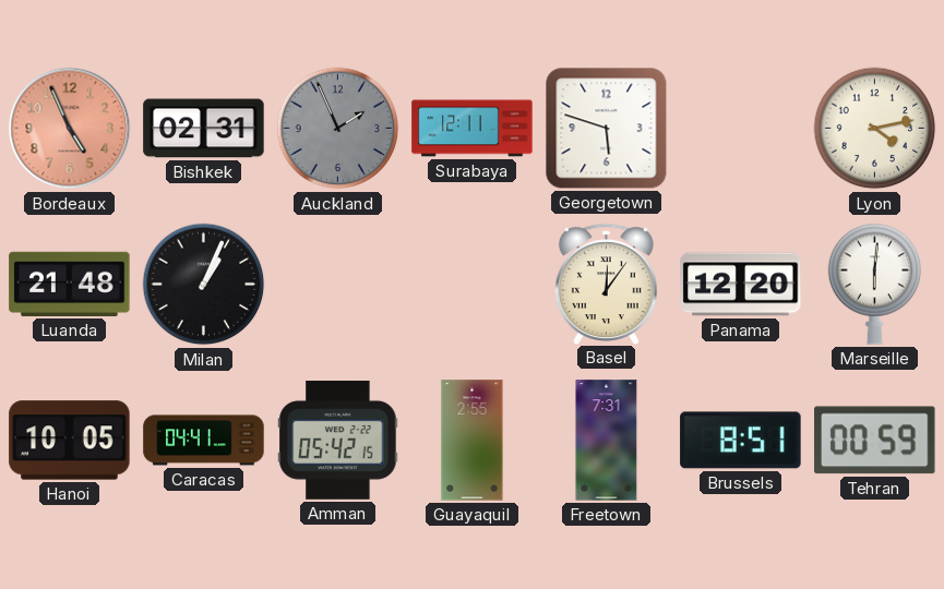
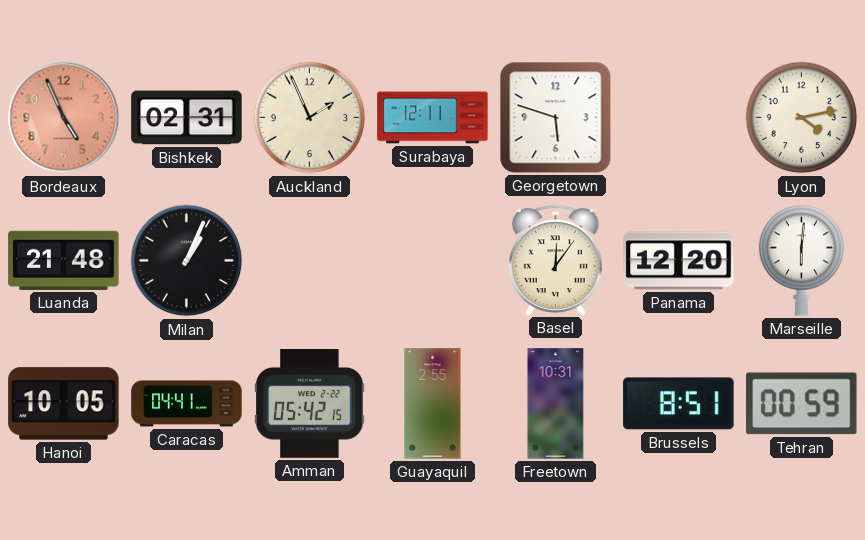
Auckland dial: grey -> cream (310, 118)
Freetown: 7:31 -> 10:31 (556, 404)
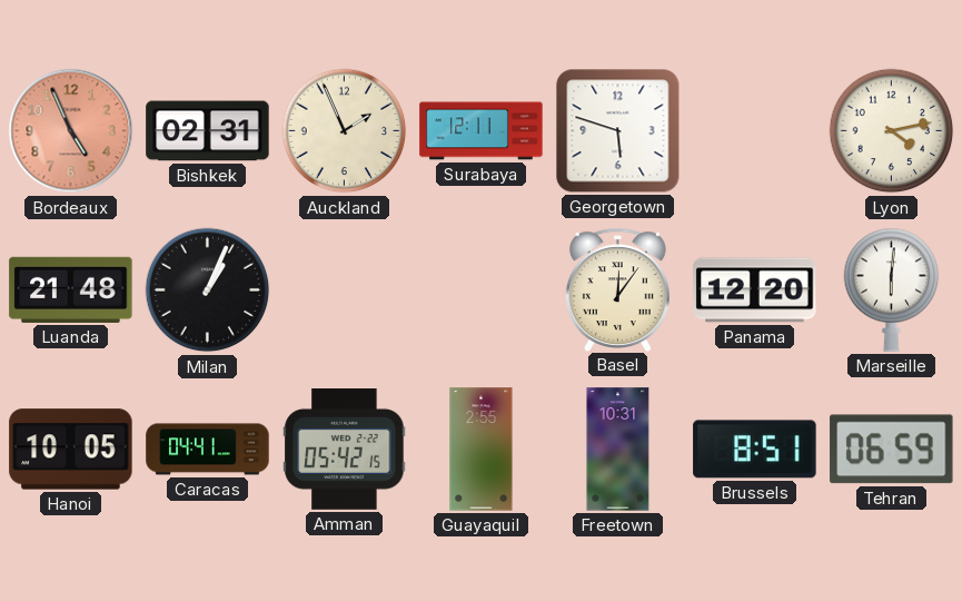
Tehran: 00:59 -> 06:59 (892, 450)
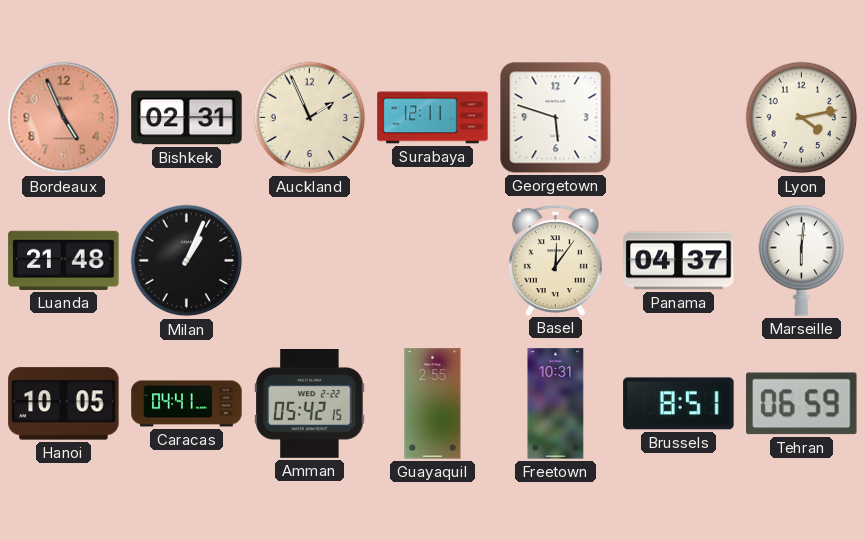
Panama: 12:20 -> 04:37 (679, 261)
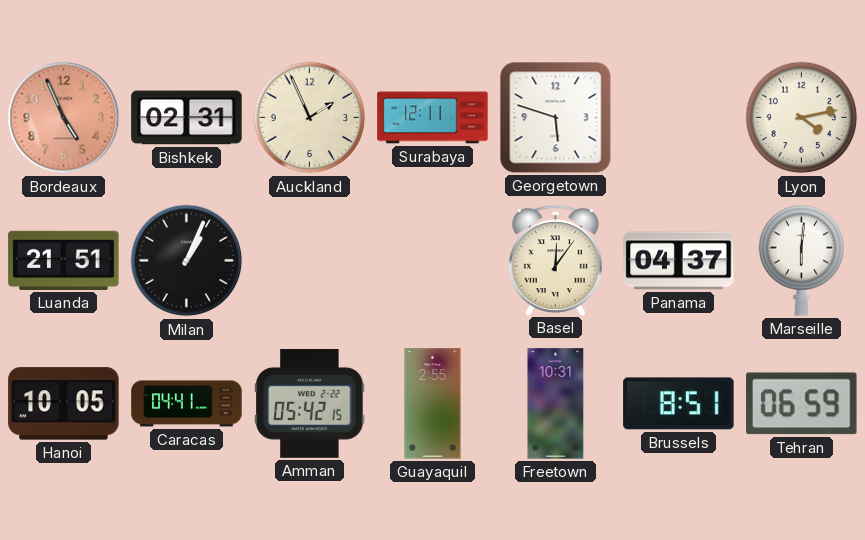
Luanda: 21:48 -> 21:51 (64, 260)
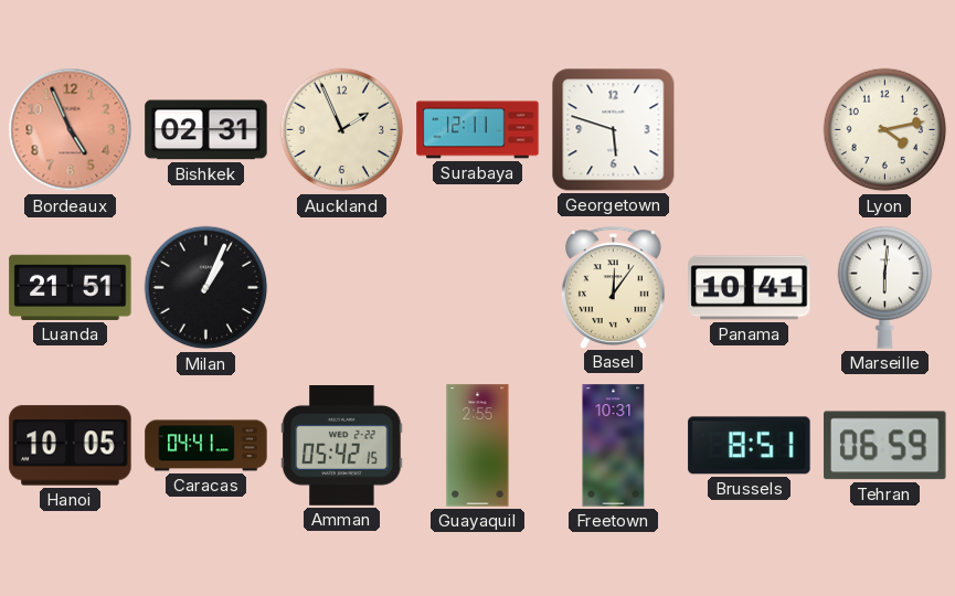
Panama: 04:37 -> 10:41 (750, 288)
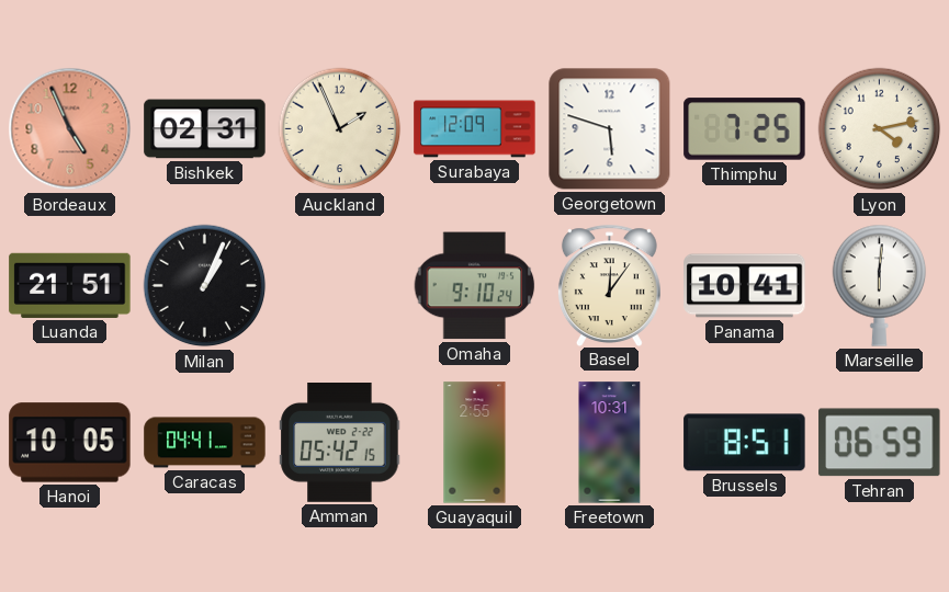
Surabaya: 12:11 -> 12:09 (475, 129)
Thimphu: none -> 7:25 (745, 129)
Omaha: none -> 9:10 (475, 286)
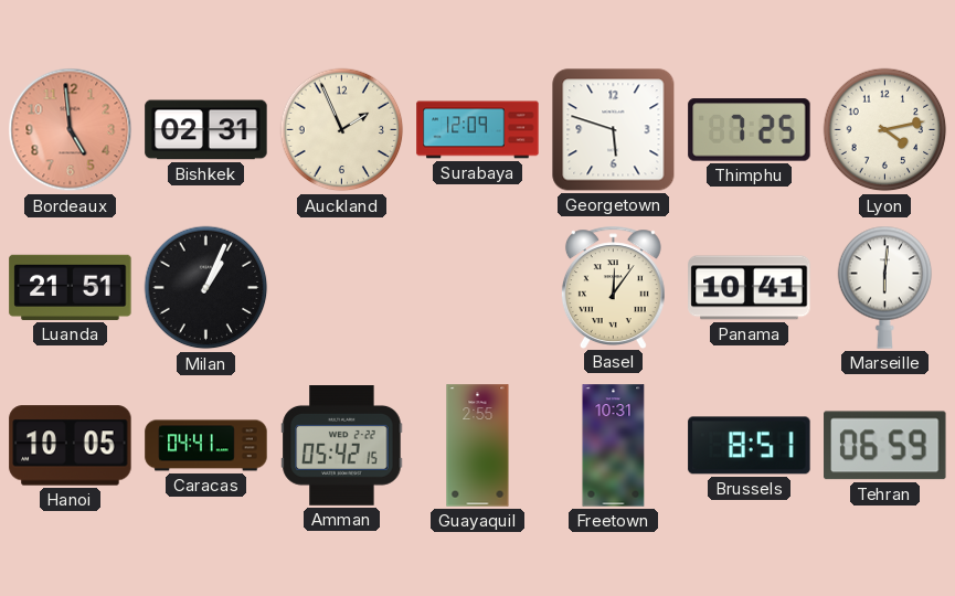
Bordeaux: 4:56 -> 4:59 (71, 130)
Omaha: 9:10 -> none (475, 286)
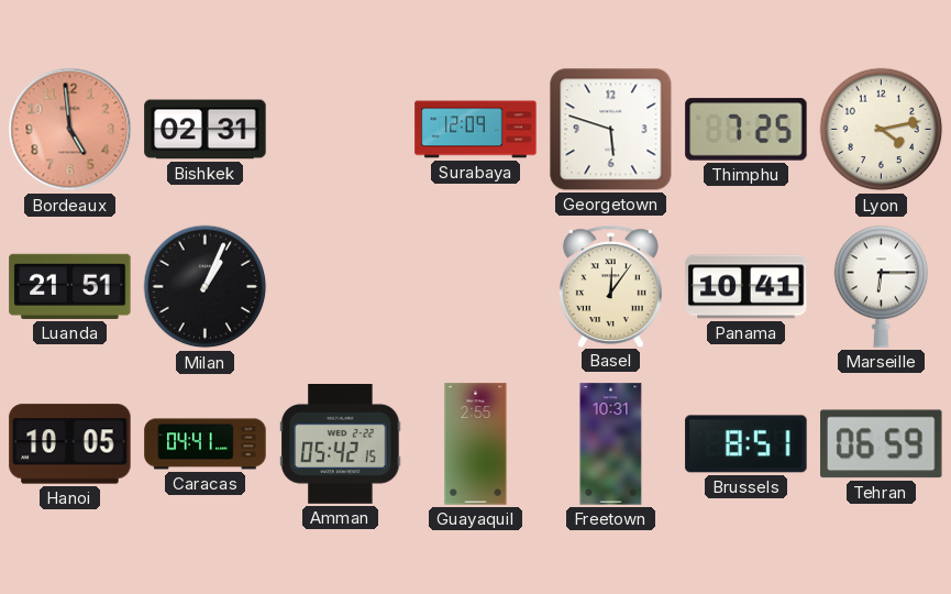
Auckland: 1:56 -> none (342, 130)
Marseille: 6:01 -> 6:15 (882, 286)
